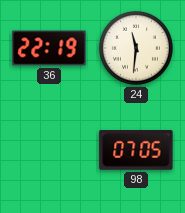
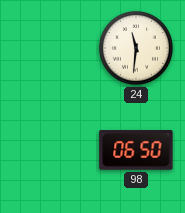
36: 22:19 -> none (49, 48)
98: 07:05 -> 06:50 (136, 150)
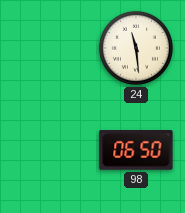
24: 11:31 -> 11:29 (136, 48)
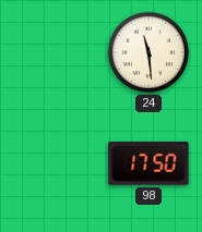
98: 06:50 -> 17:50 (148, 163)
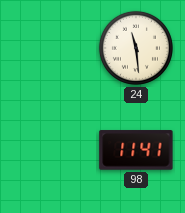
98: 17:50 -> 11:41 (136, 150)
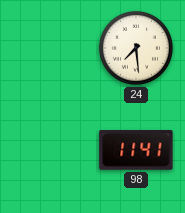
24: 11:29 -> 7:29 (136, 48)
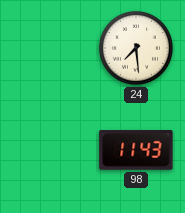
98: 11:41 -> 11:43 (136, 150)
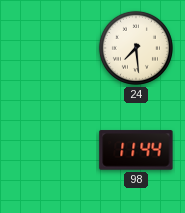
98: 11:43 -> 11:44 (136, 150)
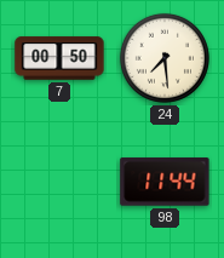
7: none -> 00:50 (59, 58)
